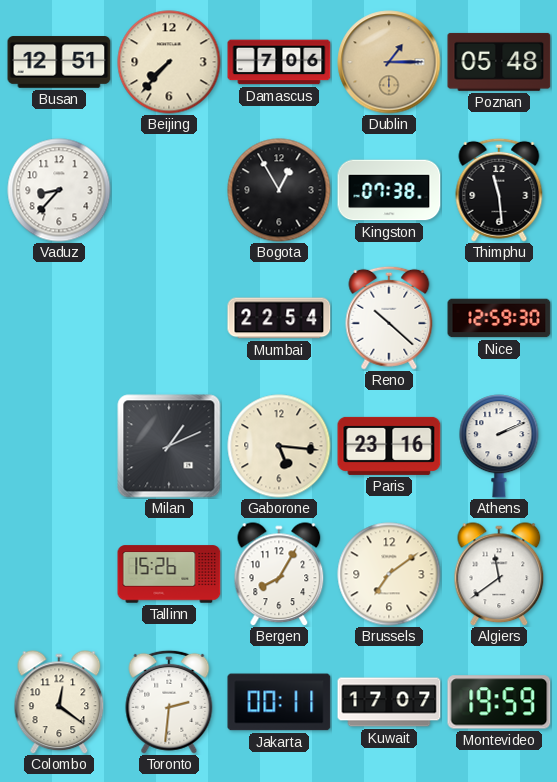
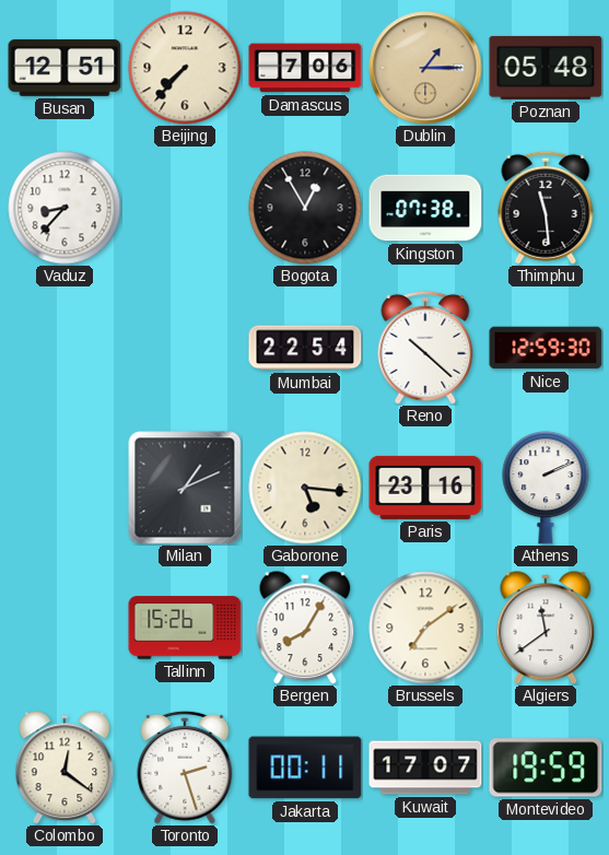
Toronto: 2:31 -> 2:27 (185, 768)
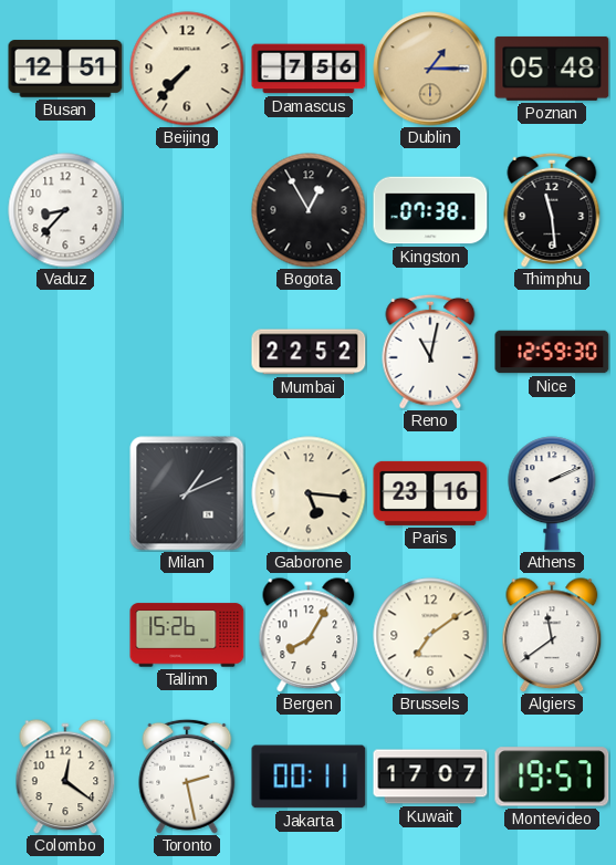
Damascus: 7:06 -> 7:56 (309, 69)
Mumbai: 22:54 -> 22:52 (309, 352)
Reno: 10:22 -> 11:02 (430, 352)
Toronto: 2:27 -> 2:28 (187, 777)
Montevideo: 19:59 -> 19:57 (552, 777)
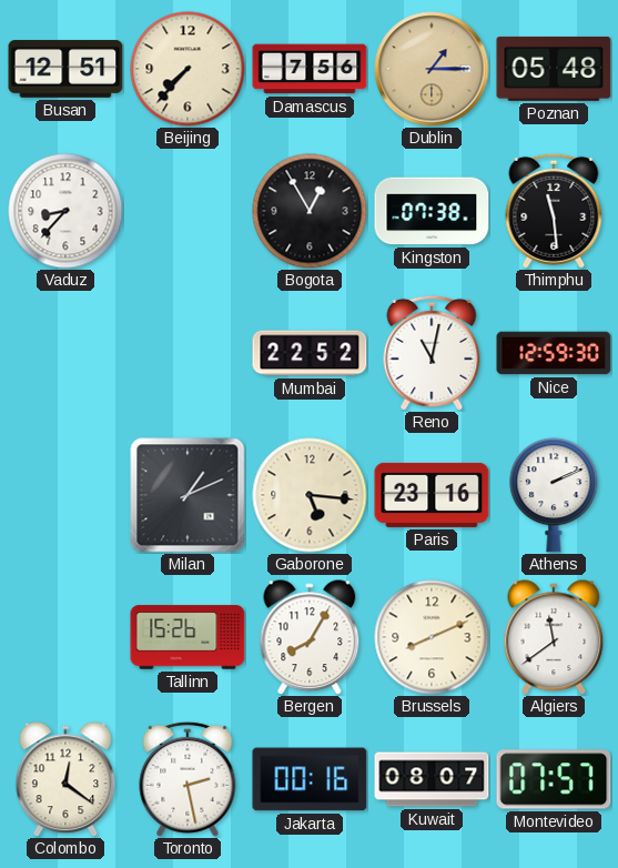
Brussels: 7:09 -> 8:11 (432, 637)
Jakarta: 00:11 -> 00:16 (310, 779)
Kuwait: 17:07 -> 08:07 (432, 779)
Montevideo: 19:57 -> 07:57 (554, 779)
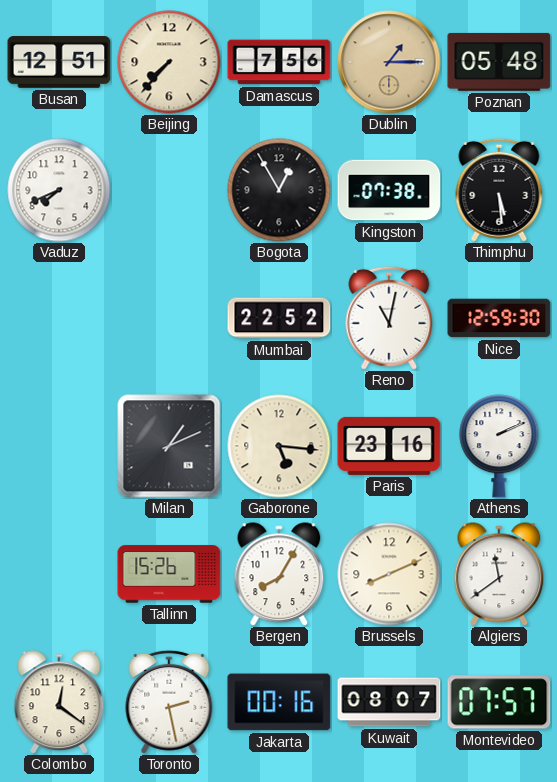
Vaduz: 8:37 -> 7:41 (59, 190)
Thimphu: 11:29 -> 5:29 (499, 190)
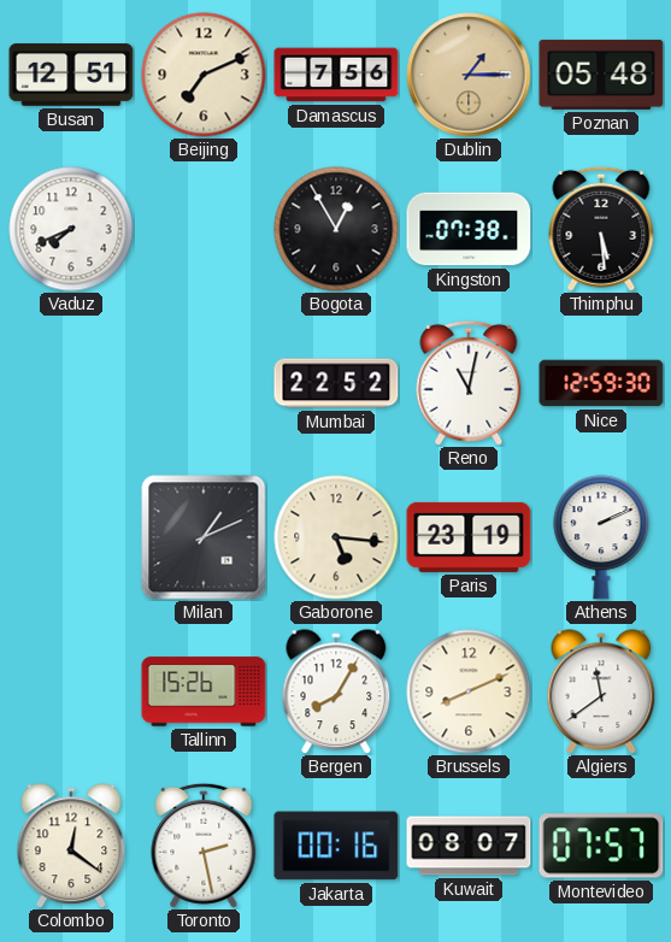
Beijing: 7:37 -> 7:11 (204, 75)
Paris: 23:16 -> 23:19 (469, 537)
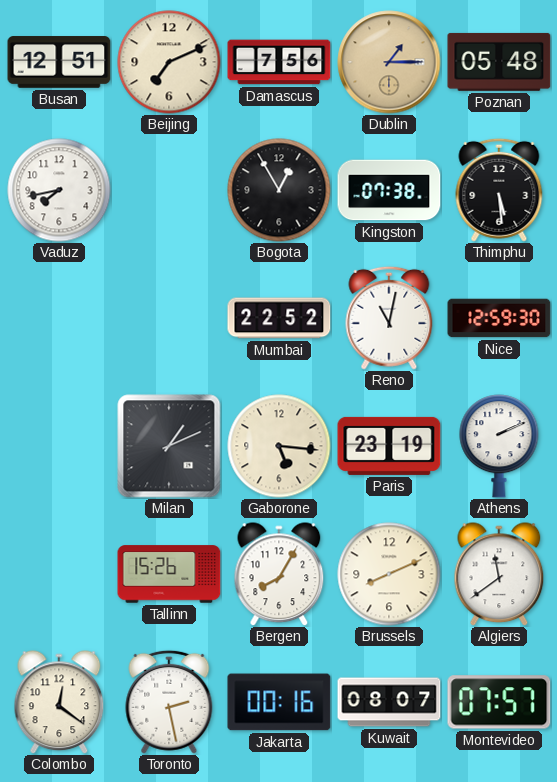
Vaduz: 7:41 -> 7:43 (59, 190)
